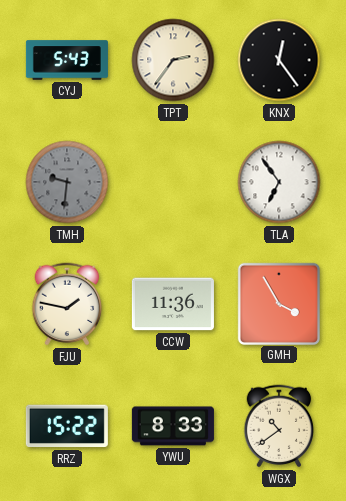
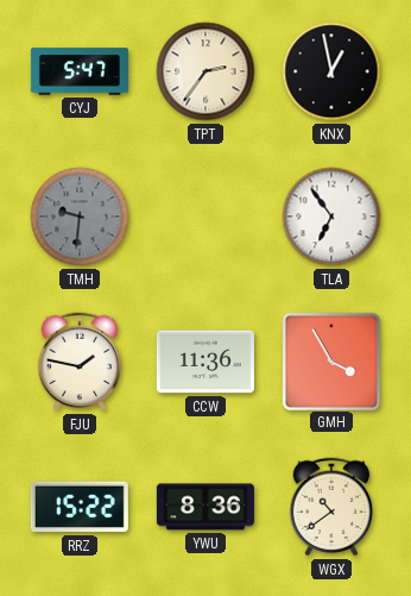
CYJ: 5:43 -> 5:47 (80, 71)
KNX: 12:24 -> 12:58 (331, 71)
YWU: 8:33 -> 8:36 (205, 507)
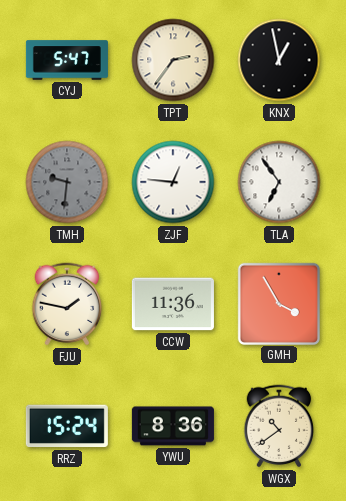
ZJF: none -> 12:46 (173, 182)
RRZ: 15:22 -> 15:24 (67, 426)
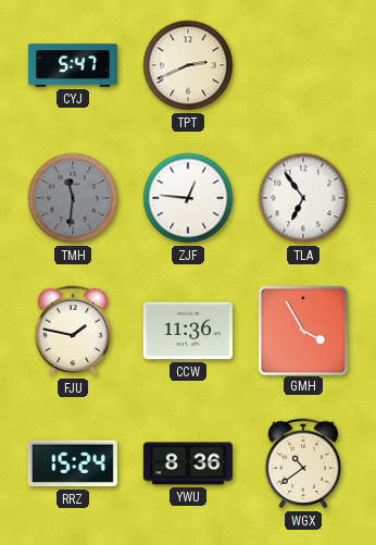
TPT: 2:36 -> 2:41 (188, 65)
KNX: 12:58 -> none (279, 60)
TMH: 9:31 -> 11:31 (73, 198)
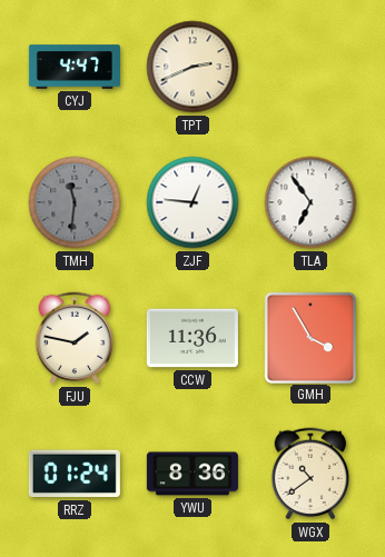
CYJ: 5:47 -> 4:47 (75, 67)
RRZ: 15:24 -> 01:24 (75, 474)
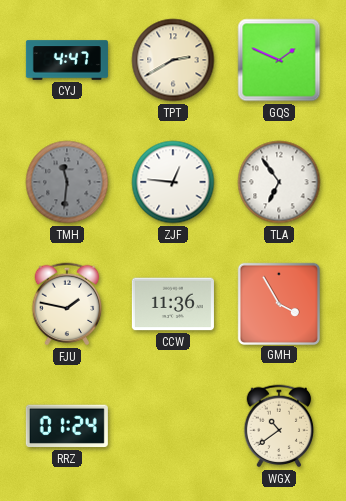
TPT: 2:41 -> 2:40 (173, 60)
GQS: none -> 1:49 (279, 60)
YWU: 8:36 -> none (192, 474)
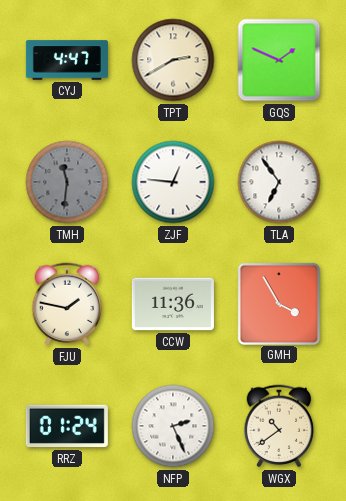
NFP: none -> 2:26 (173, 426)
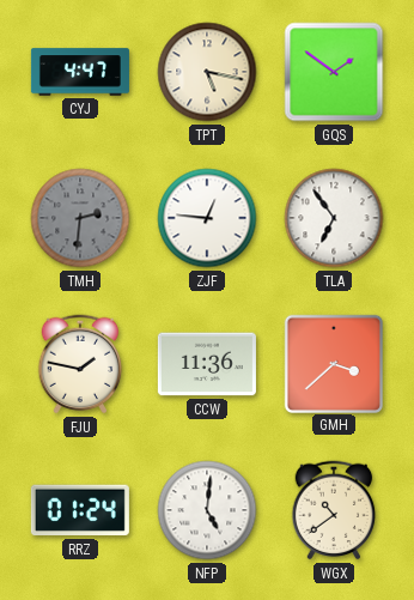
TPT: 2:40 -> 5:17 (207, 72)
GQS: 1:49 -> 1:51 (334, 72)
TMH: 11:31 -> 2:31 (80, 218)
GMH: 3:55 -> 3:38 (333, 363)
NFP: 2:26 -> 5:01 (207, 510)
